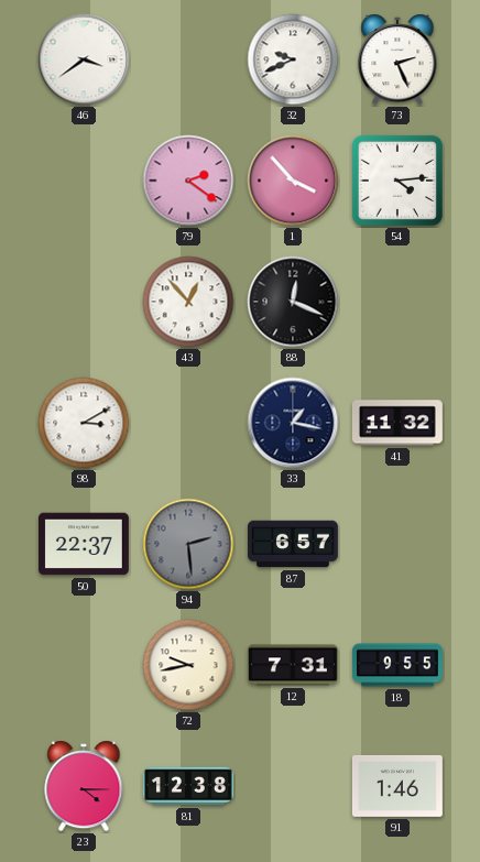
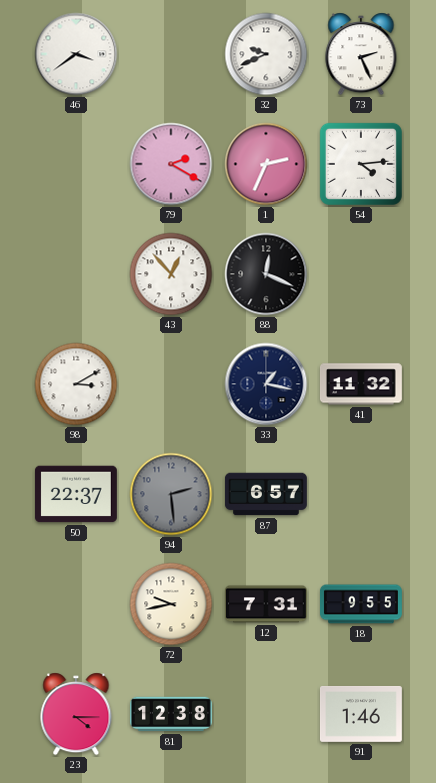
79: 2:21 -> 2:20 (171, 164)
1: 3:53 -> 2:34 (266, 164)
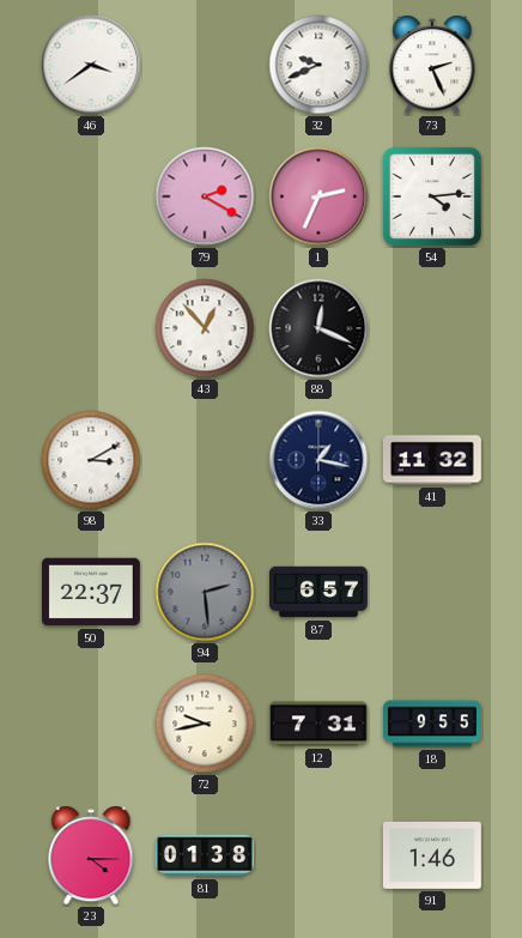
81: 12:38 -> 01:38 (205, 855)
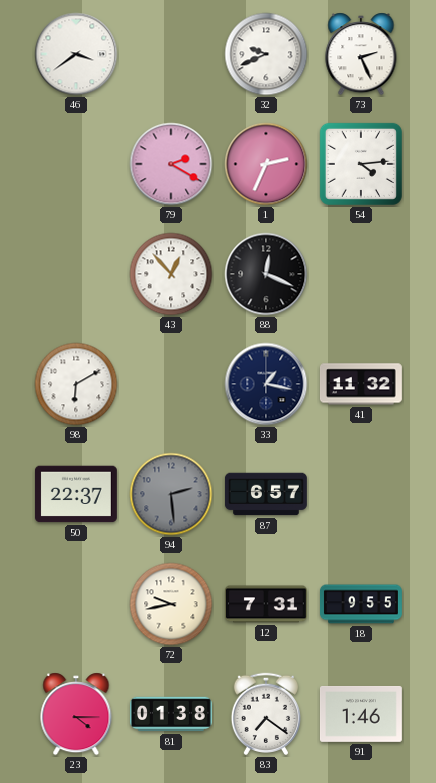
98: 3:10 -> 6:10 (76, 384)
83: none -> 7:21 (265, 714)
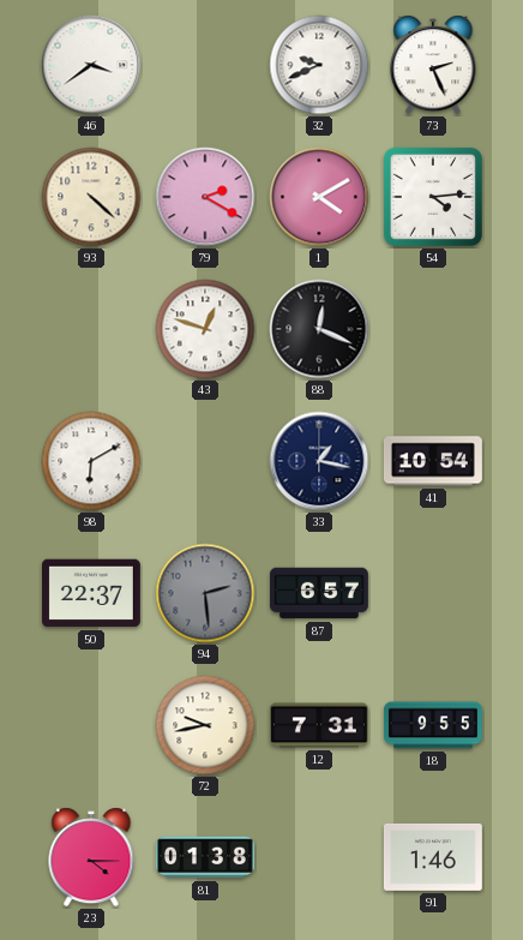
93: none -> 4:22 (91, 197)
1: 2:34 -> 4:10 (319, 197)
43: 12:53 -> 12:48 (205, 329)
41: 11:32 -> 10:54 (433, 461)
83: 7:21 -> none (265, 714)
